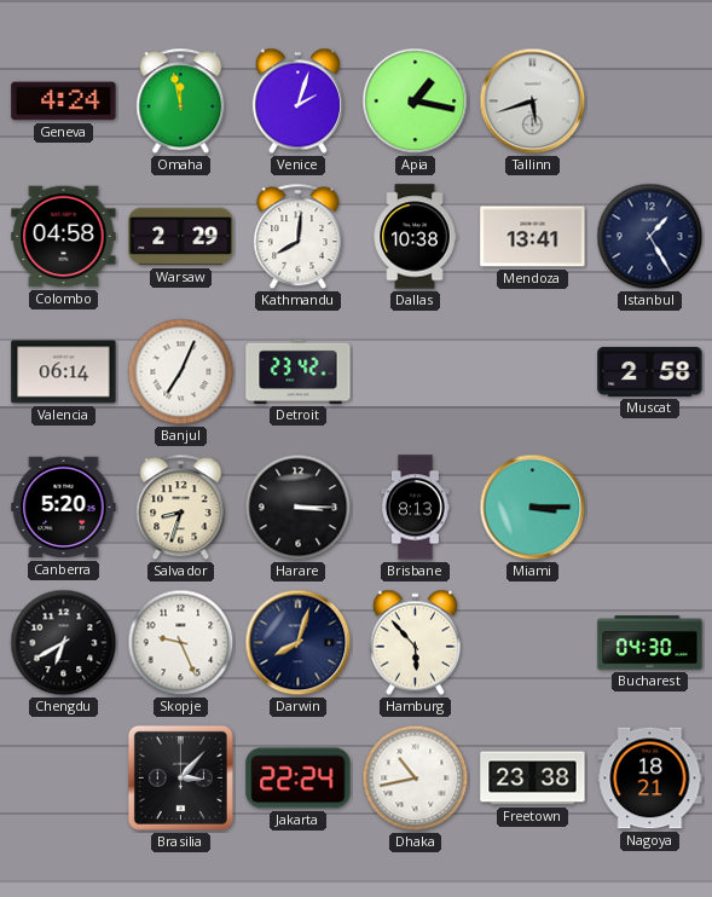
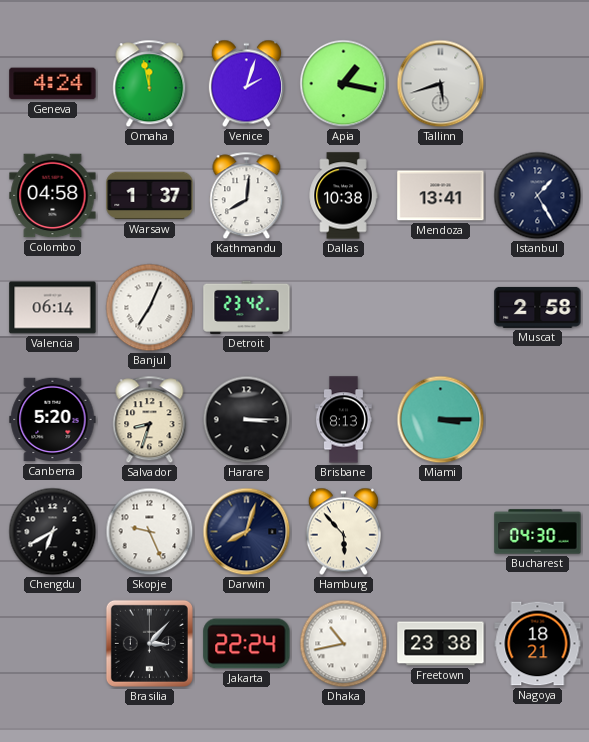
Warsaw: 2:29 -> 1:37 (150, 196)
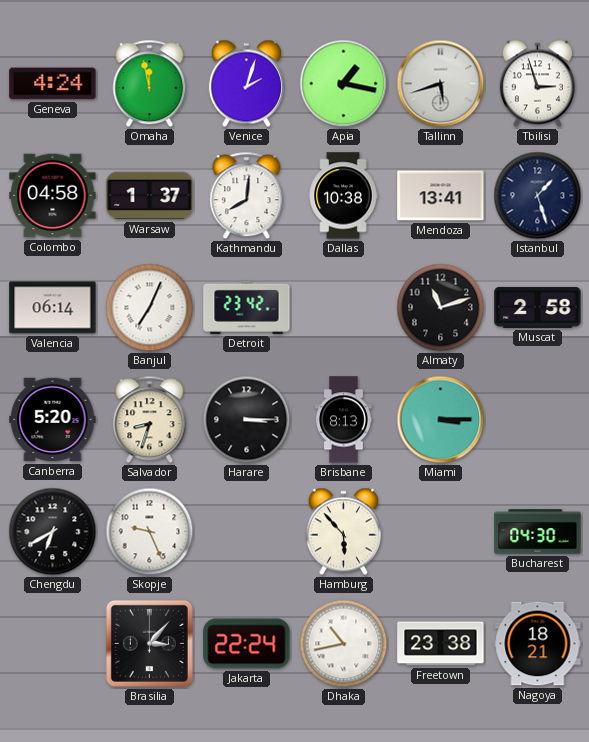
Tbilisi: none -> 2:57 (537, 84)
Istanbul: 1:25 -> 1:27 (538, 196)
Almaty: none -> 11:12 (441, 308)
Darwin: 8:03 -> none (247, 532)
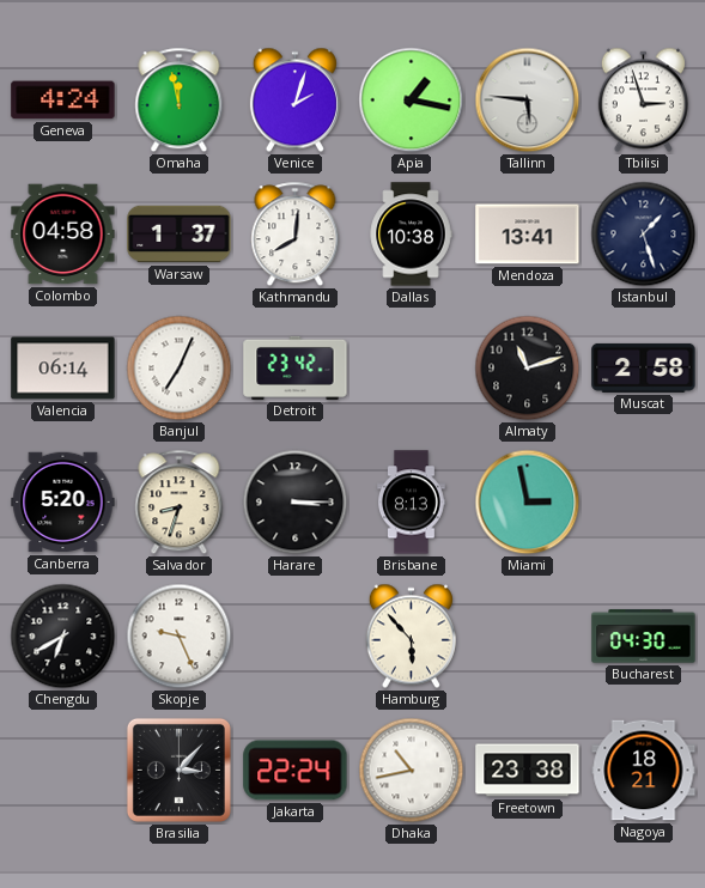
Tallinn: 5:42 -> 5:46 (528, 101)
Miami: 3:15 -> 2:58 (528, 503)
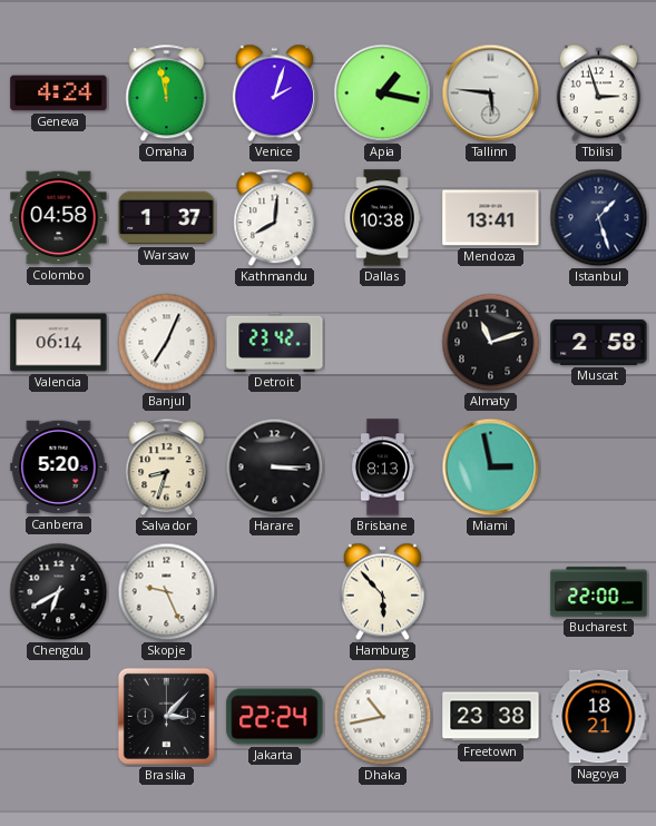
Bucharest: 04:30 -> 22:00 (599, 592)
